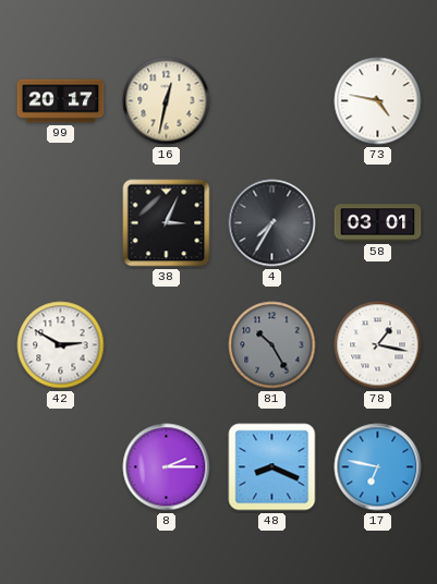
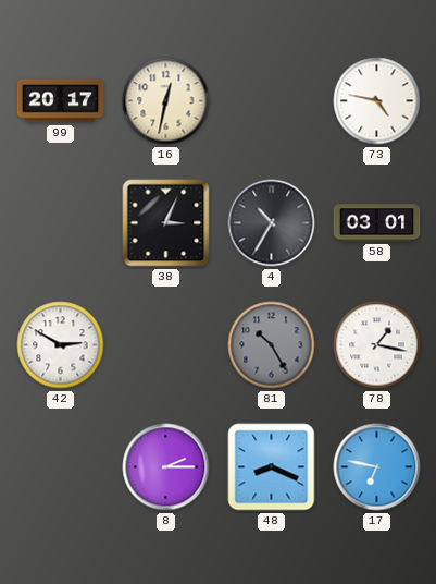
4: 7:35 -> 10:35 (272, 223)
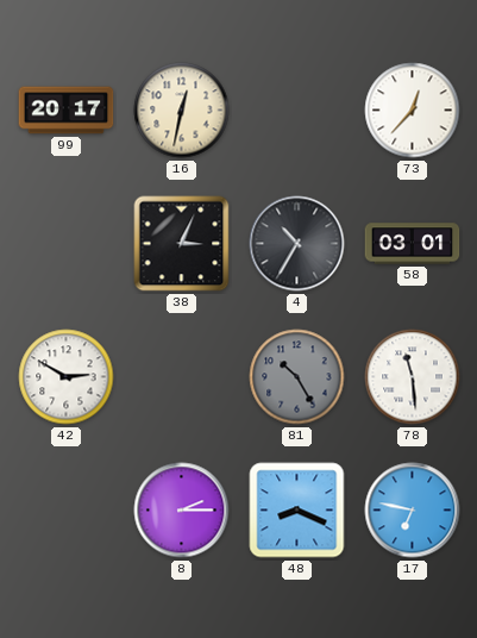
73: 4:47 -> 12:37 (413, 111)
78: 1:17 -> 11:29 (413, 377)
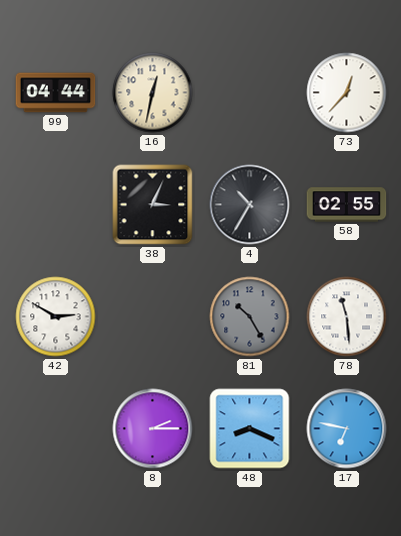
99: 20:17 -> 04:44 (56, 93)
58: 03:01 -> 02:55 (347, 205)
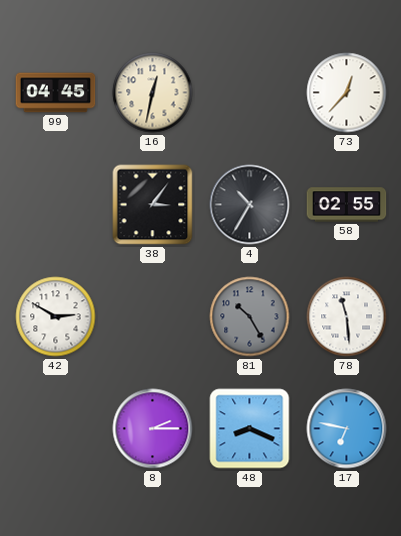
99: 04:44 -> 04:45 (56, 93)
38: 3:04 -> 3:06 (153, 205)
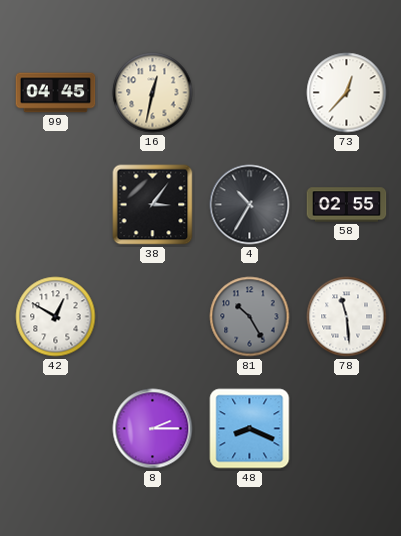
42: 2:50 -> 12:50 (56, 317)
17: 6:47 -> none (347, 429)
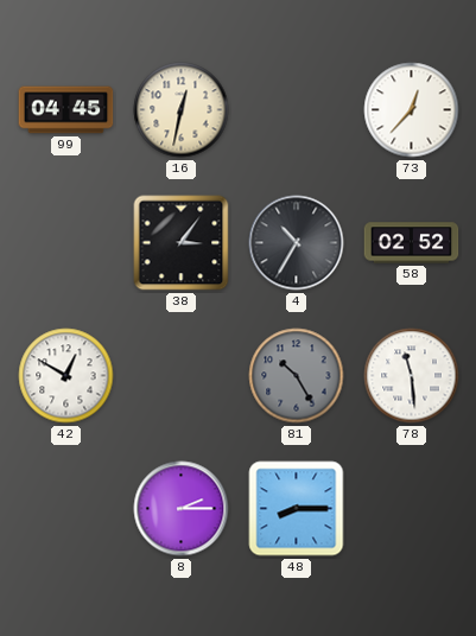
58: 02:55 -> 02:52 (412, 243)
48: 8:19 -> 8:15 (297, 509)
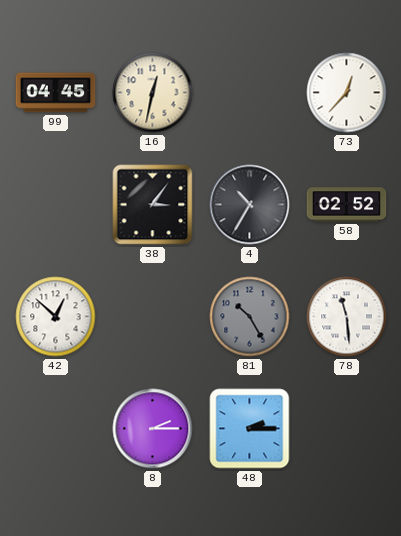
42: 12:50 -> 12:52 (56, 317)
48: 8:15 -> 2:15 (250, 429)
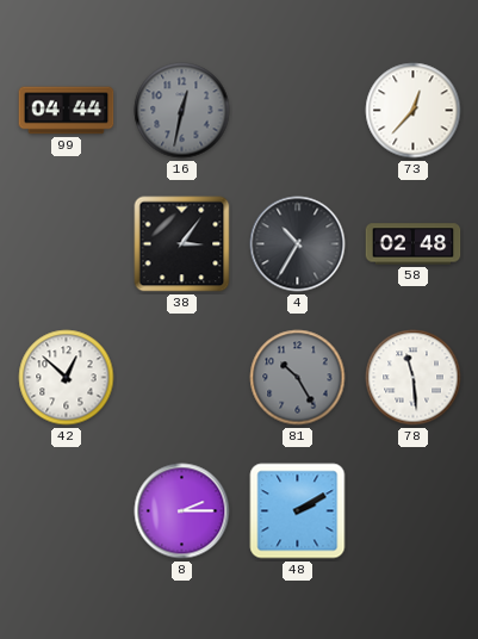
99: 04:45 -> 04:44 (67, 111)
16 dial: cream -> grey (182, 111)
58: 02:52 -> 02:48 (414, 244)
48: 2:15 -> 2:10 (298, 511)
